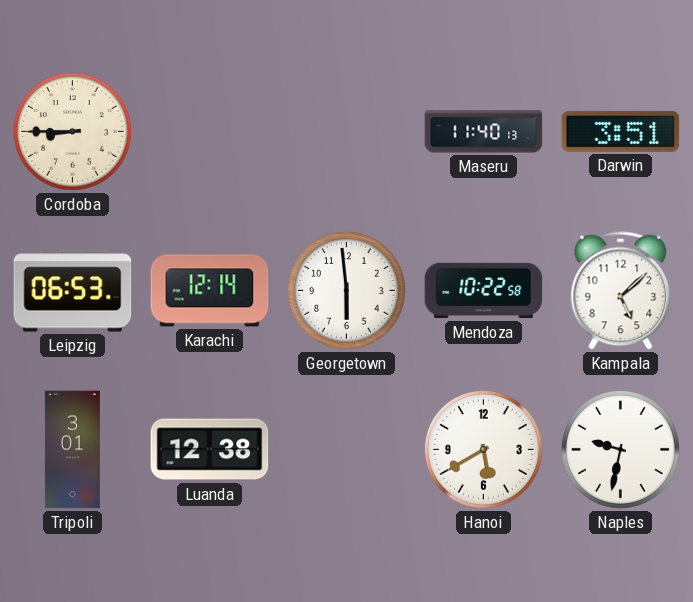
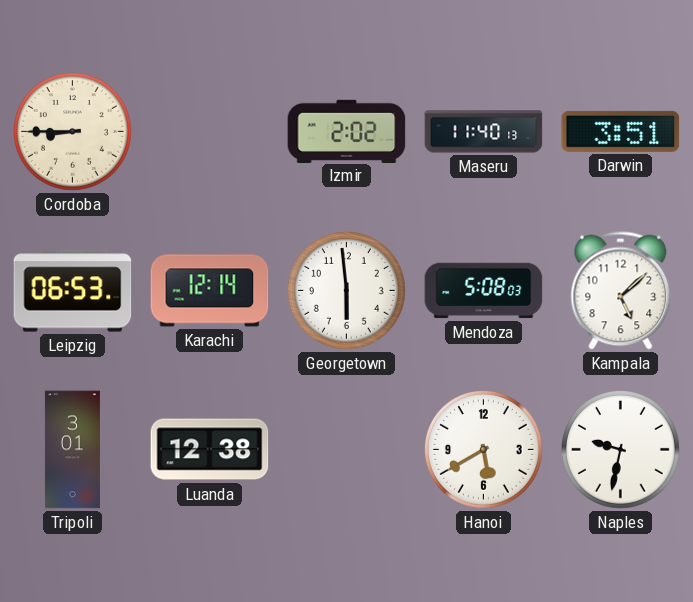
Izmir: none -> 2:02 (347, 131)
Mendoza: 10:22 -> 5:08 (484, 291)
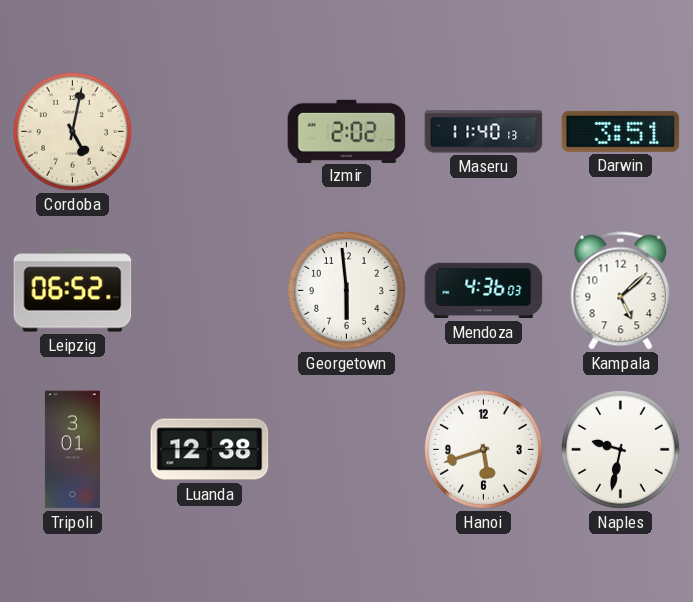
Cordoba: 8:45 -> 5:02 (72, 131)
Leipzig: 06:53 -> 06:52 (73, 291)
Karachi: 12:14 -> none (210, 291)
Mendoza: 5:08 -> 4:36 (484, 291)
Hanoi: 5:40 -> 5:42 (483, 449)
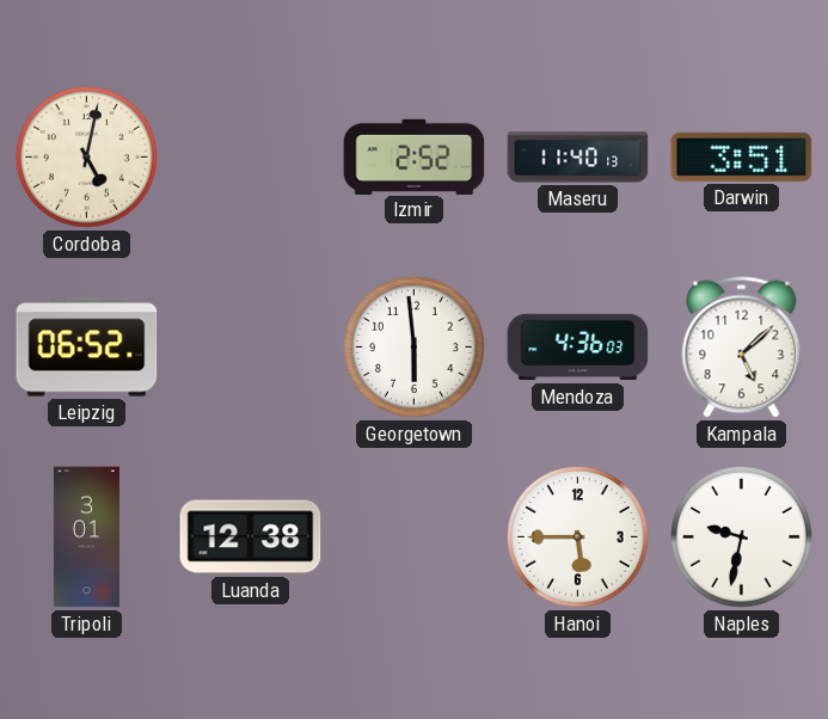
Izmir: 2:02 -> 2:52 (415, 156)
Hanoi: 5:42 -> 5:45 (577, 536)
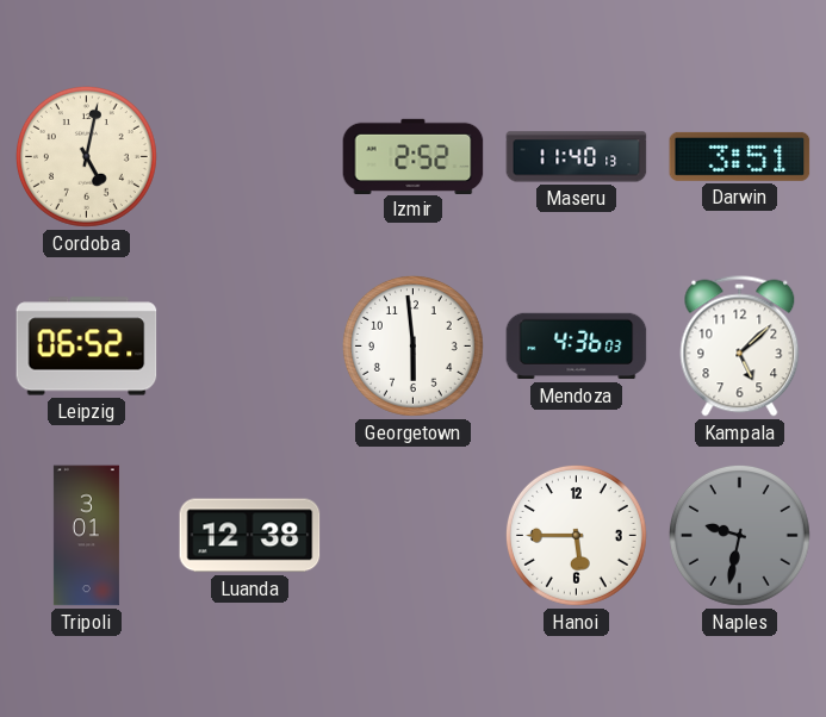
Naples dial: white -> grey (739, 535)
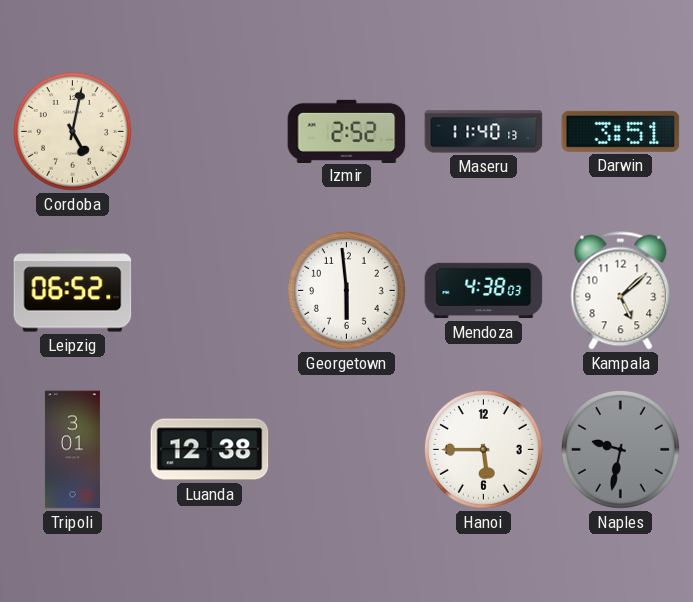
Mendoza: 4:36 -> 4:38 (484, 291)
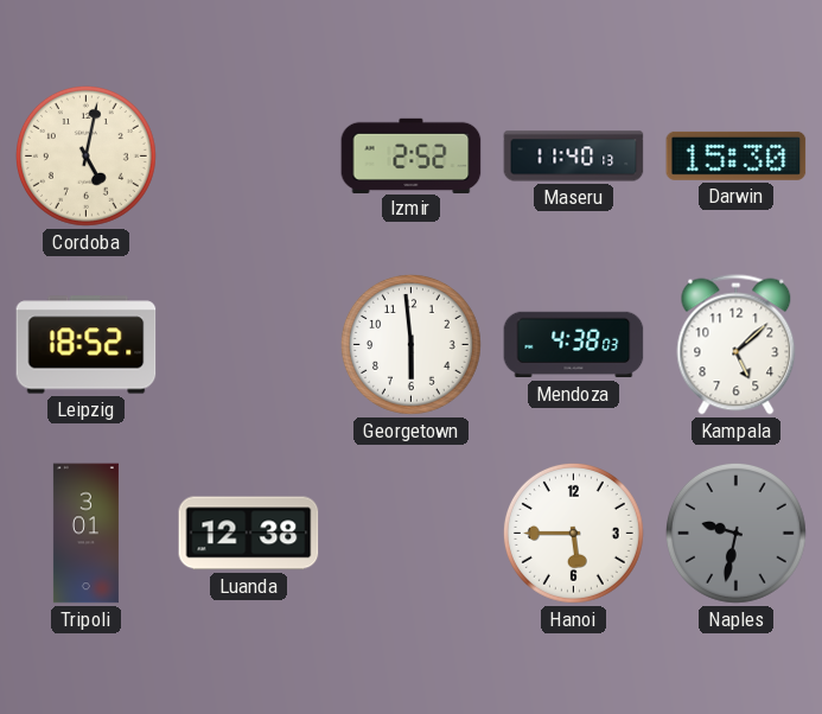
Darwin: 3:51 -> 15:30 (737, 155)
Leipzig: 06:52 -> 18:52 (87, 345)
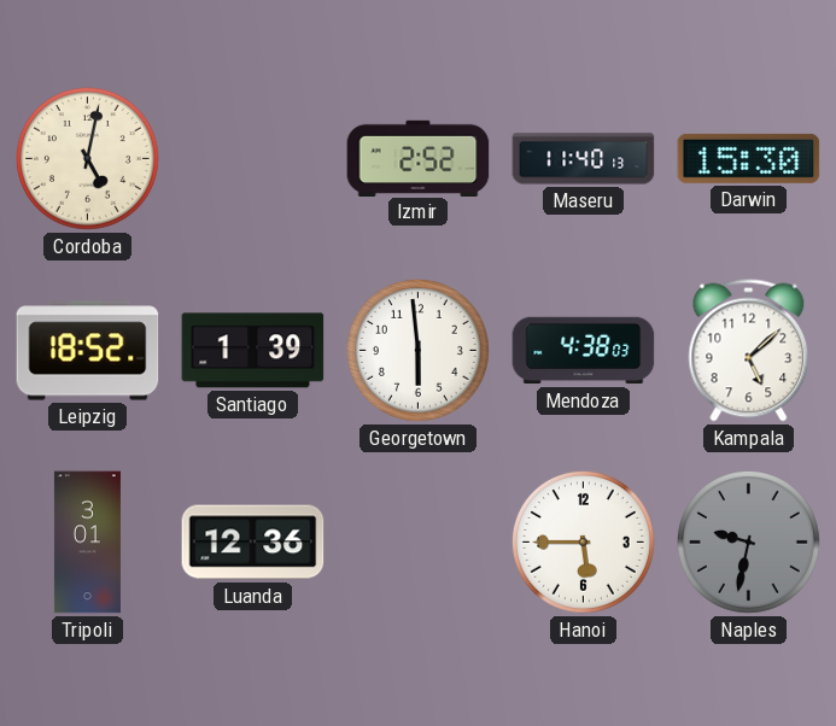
Santiago: none -> 1:39 (253, 351)
Luanda: 12:38 -> 12:36 (253, 543)
